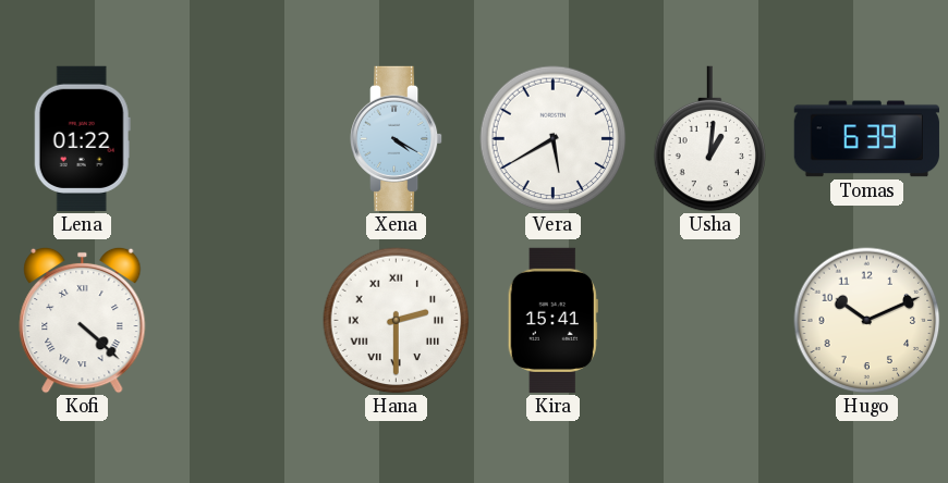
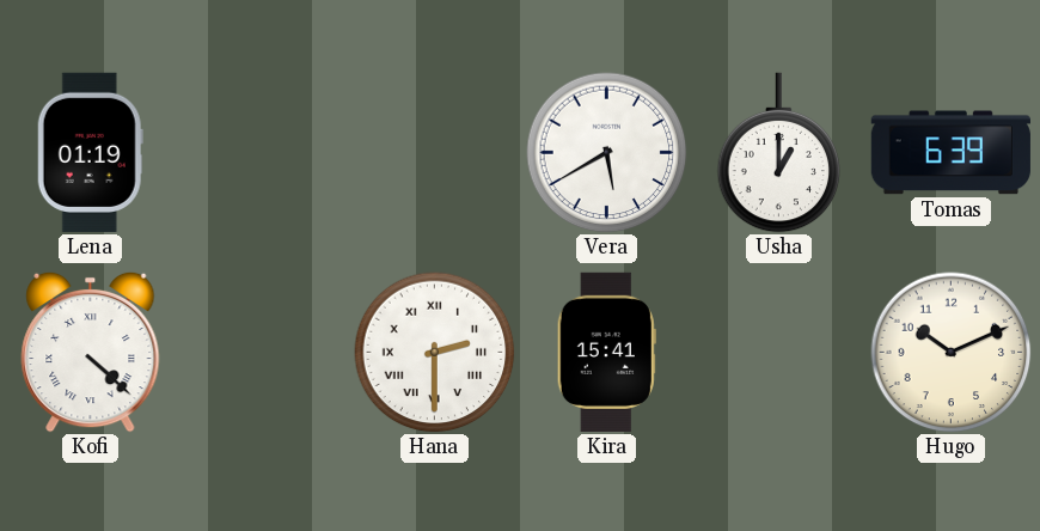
Lena: 01:22 -> 01:19 (90, 152)
Xena: 4:20 -> none (398, 138)
Usha: 1:01 -> 1:00 (779, 153)
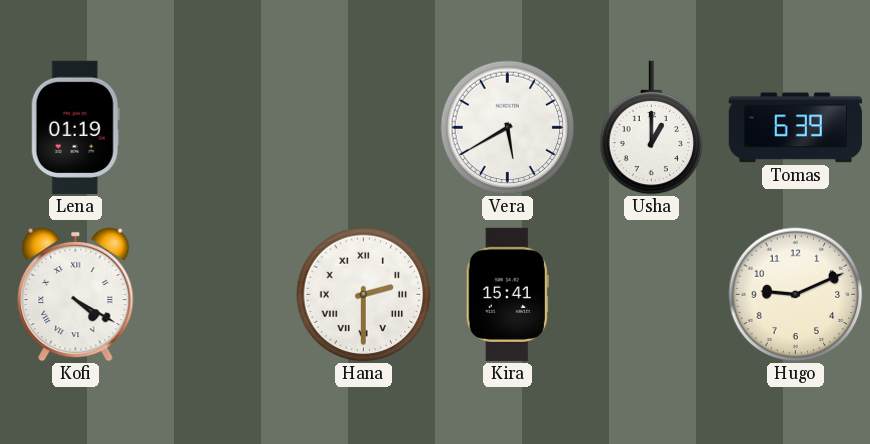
Kofi: 4:22 -> 4:20 (76, 294)
Hugo: 10:11 -> 9:11 (796, 295)
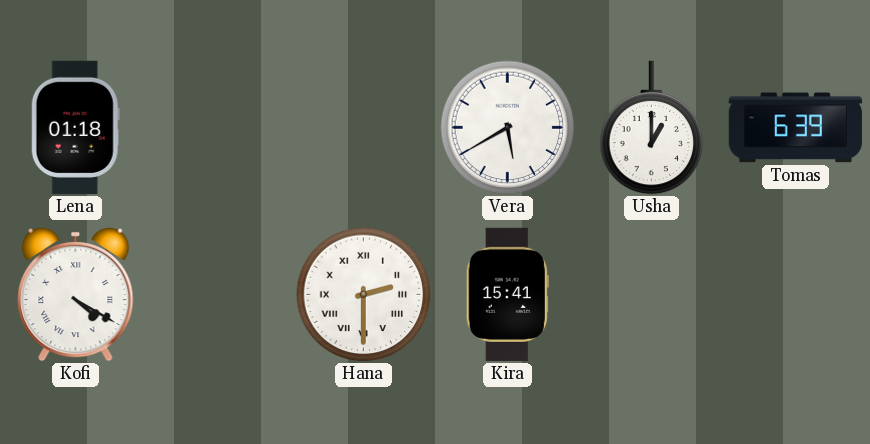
Lena: 01:19 -> 01:18 (75, 127)
Hugo: 9:11 -> none (796, 295)
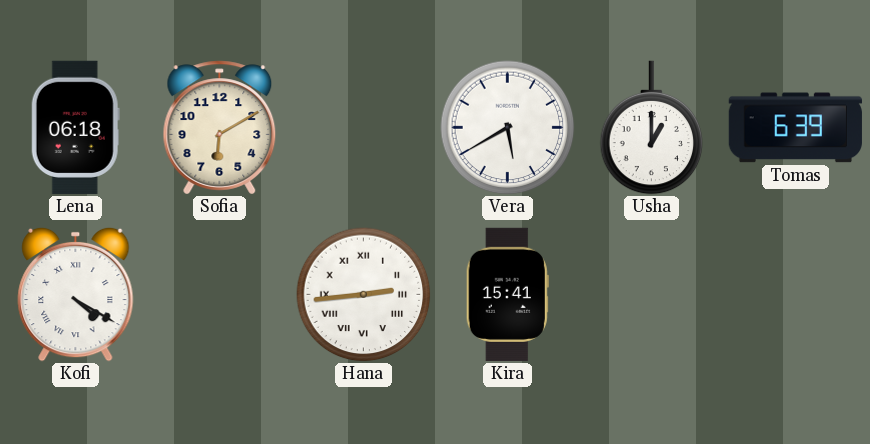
Lena: 01:18 -> 06:18 (75, 127)
Sofia: none -> 6:10 (220, 128)
Hana: 2:30 -> 2:44 (364, 295)
